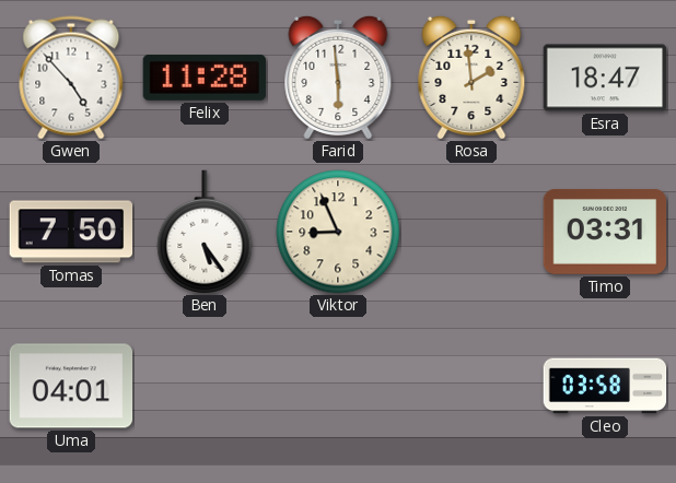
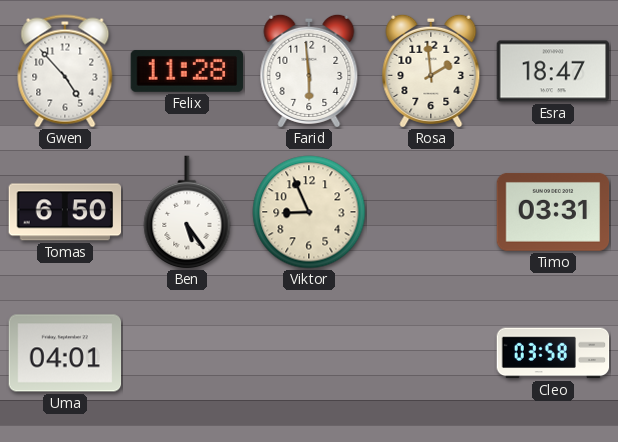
Tomas: 7:50 -> 6:50 (65, 212)
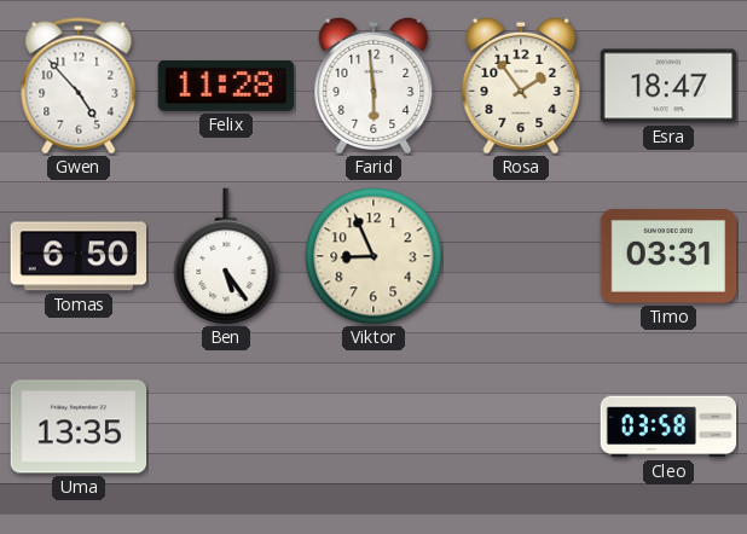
Rosa: 1:59 -> 1:54 (521, 86)
Uma: 04:01 -> 13:35 (79, 426)
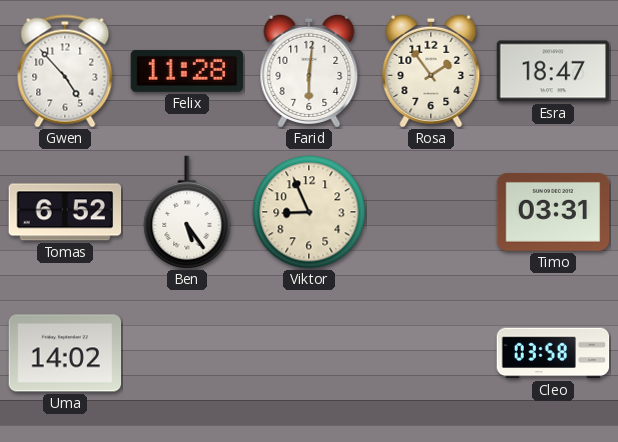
Farid: 5:59 -> 6:01 (309, 71)
Tomas: 6:50 -> 6:52 (65, 212)
Uma: 13:35 -> 14:02 (65, 353)
